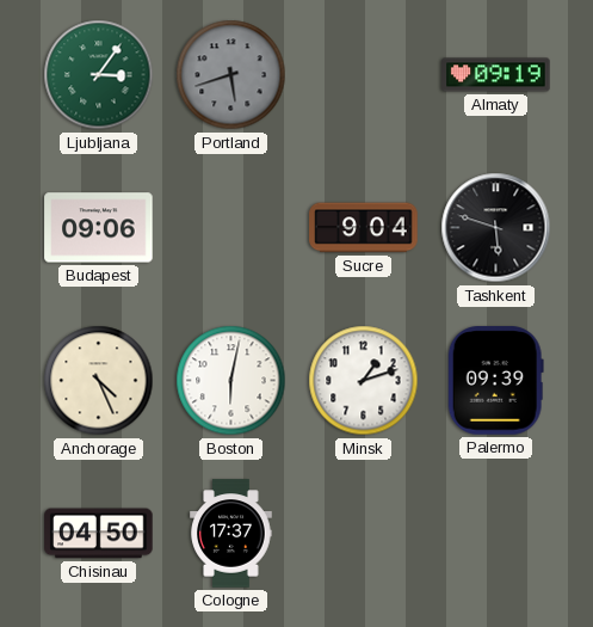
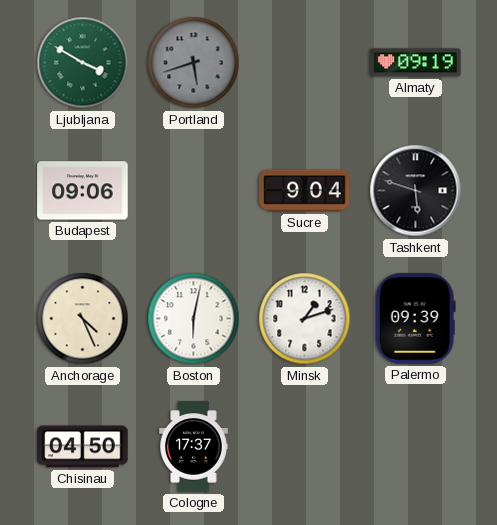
Ljubljana: 3:06 -> 3:50 (83, 63)
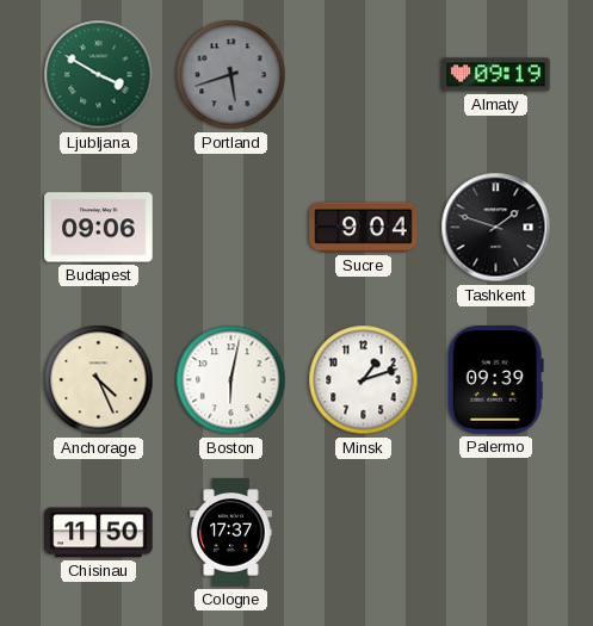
Tashkent: 5:48 -> 1:48 (496, 228)
Chisinau: 04:50 -> 11:50 (99, 533)
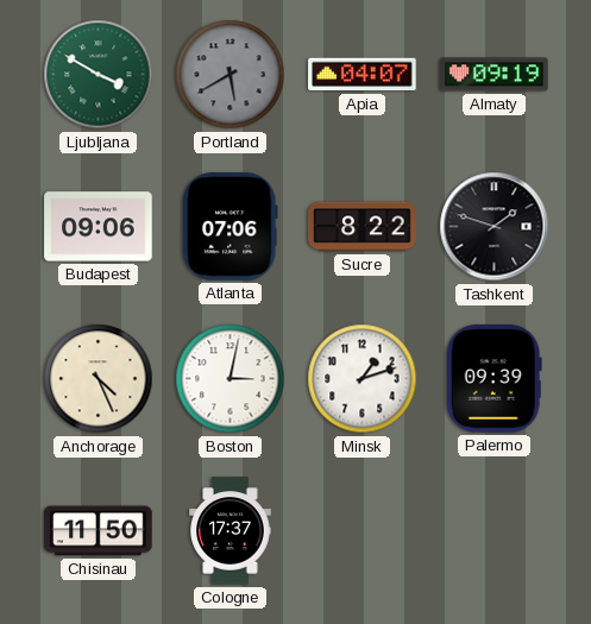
Portland: 5:42 -> 5:40 (231, 75)
Apia: none -> 04:07 (363, 75)
Atlanta: none -> 07:06 (231, 227)
Sucre: 9:04 -> 8:22 (363, 227)
Boston: 6:02 -> 3:02 (231, 379)
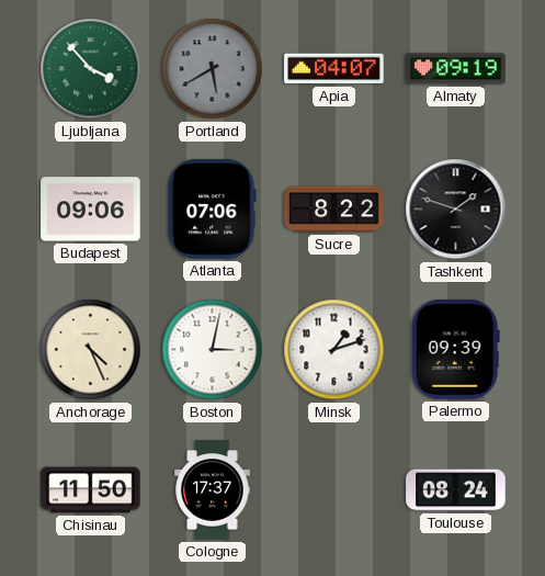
Ljubljana: 3:50 -> 3:53 (91, 69)
Toulouse: none -> 08:24 (456, 490)
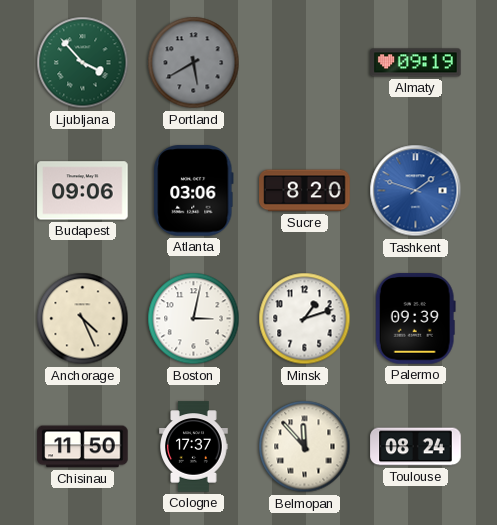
Apia: 04:07 -> none (334, 69)
Atlanta: 07:06 -> 03:06 (194, 191)
Sucre: 8:22 -> 8:20 (305, 191)
Tashkent dial: black -> blue (416, 191)
Belmopan: none -> 11:53 (305, 447)
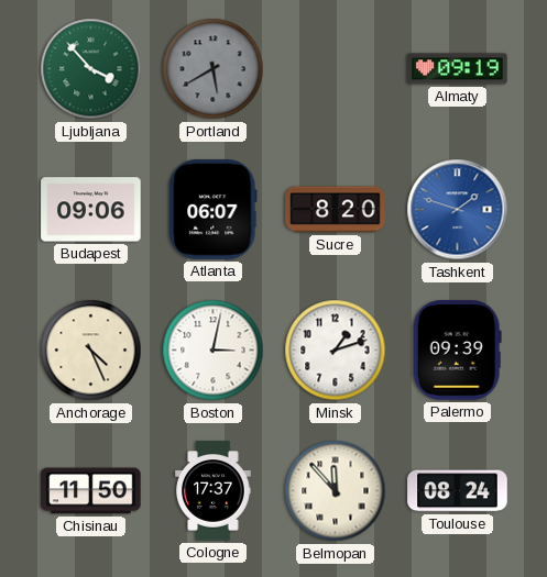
Atlanta: 03:06 -> 06:07 (214, 210)
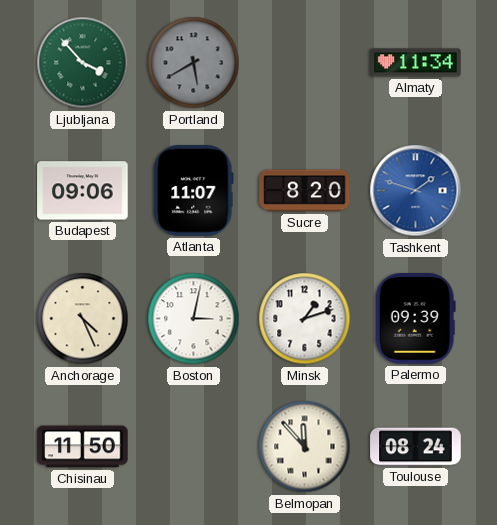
Almaty: 09:19 -> 11:34 (416, 63)
Atlanta: 06:07 -> 11:07 (194, 191)
Cologne: 17:37 -> none (214, 491)
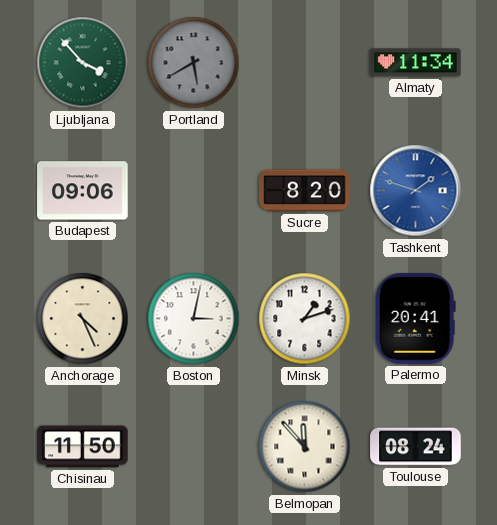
Atlanta: 11:07 -> none (194, 191)
Palermo: 09:39 -> 20:41 (415, 319)
